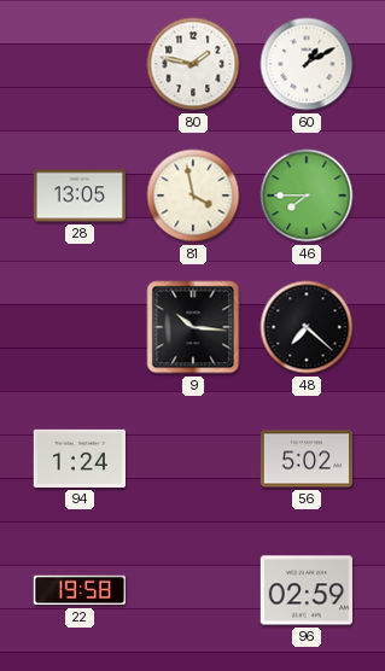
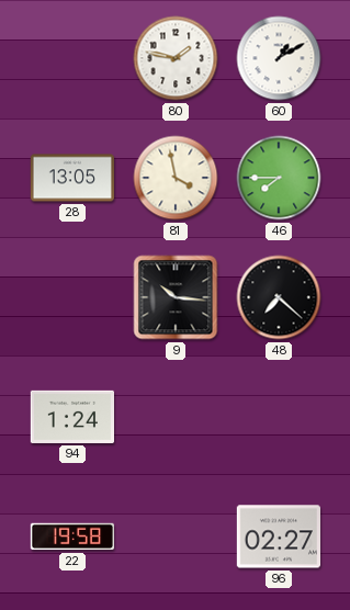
56: 5:02 -> none (305, 459)
96: 02:59 -> 02:27 (278, 536)
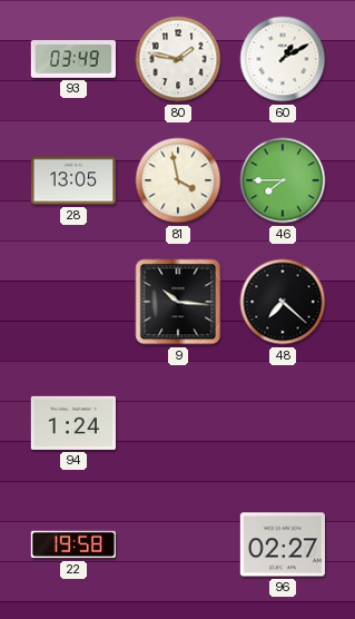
93: none -> 03:49 (72, 60)
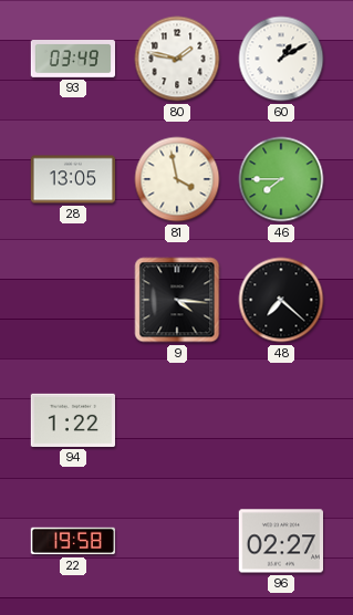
9: 10:16 -> 4:16 (177, 300)
94: 1:24 -> 1:22 (72, 420)
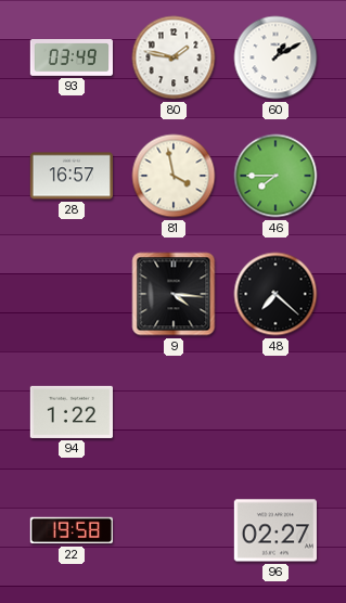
28: 13:05 -> 16:57 (71, 176)
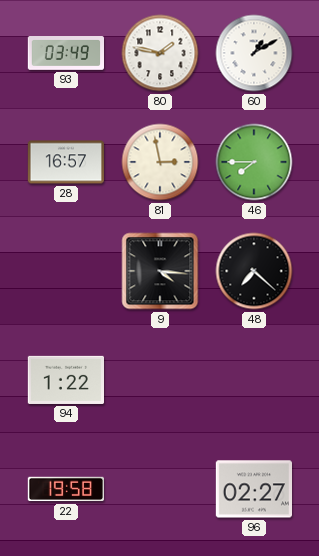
81: 3:58 -> 2:58 (160, 162)
